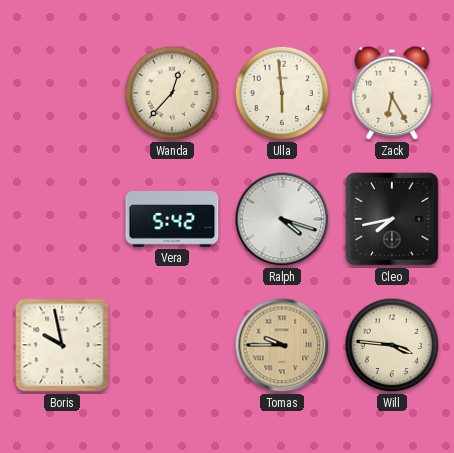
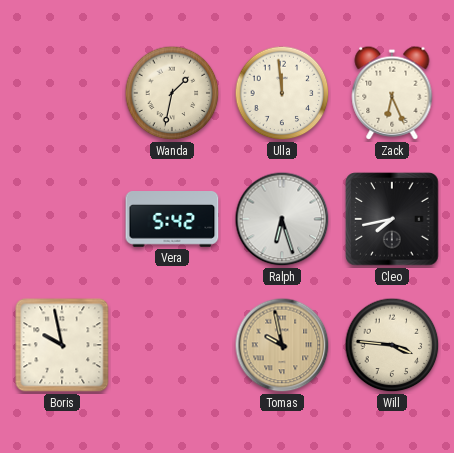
Wanda: 12:37 -> 1:32 (172, 93)
Ulla: 5:59 -> 11:59 (282, 93)
Zack: 6:25 -> 6:26 (392, 93)
Ralph: 4:18 -> 6:27 (282, 219)
Tomas: 9:45 -> 9:58 (282, 345)
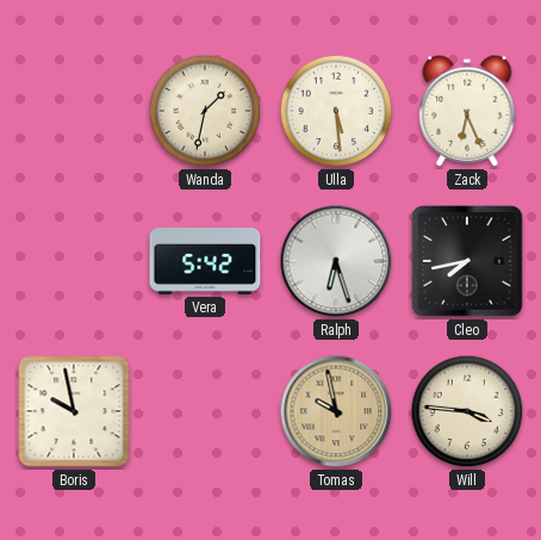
Ulla: 11:59 -> 5:29 (336, 111)
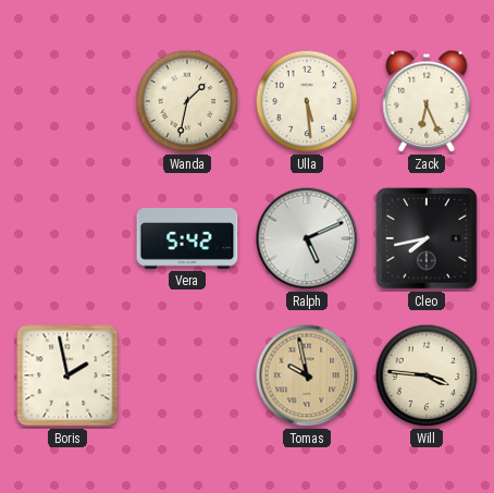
Ralph: 6:27 -> 5:11 (307, 238)
Boris: 9:58 -> 1:58 (67, 375)
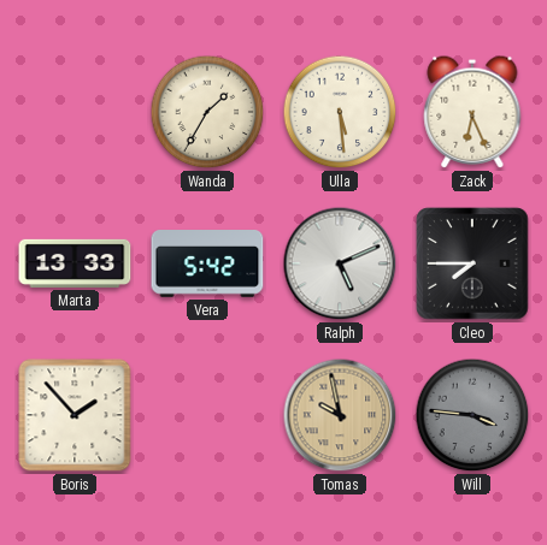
Wanda: 1:32 -> 1:35 (207, 112)
Marta: none -> 13:33 (75, 263)
Cleo: 7:43 -> 7:45 (472, 263)
Boris: 1:58 -> 1:53 (75, 415)
Will dial: cream -> grey (472, 415)
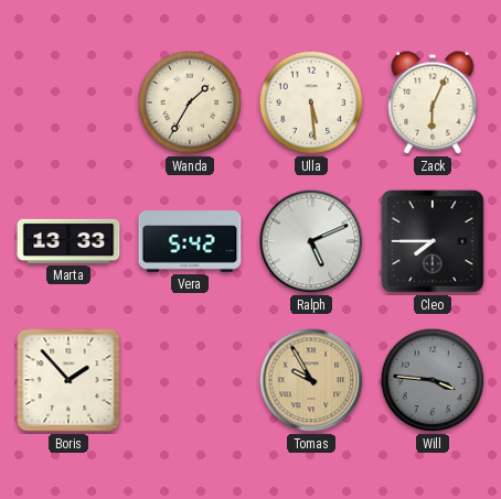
Zack: 6:26 -> 6:04 (433, 102)
Tomas: 9:58 -> 9:55 (311, 380)
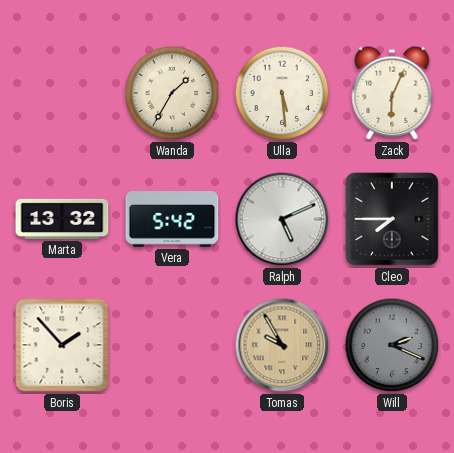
Marta: 13:33 -> 13:32 (62, 219)
Will: 3:46 -> 2:19 (392, 345)
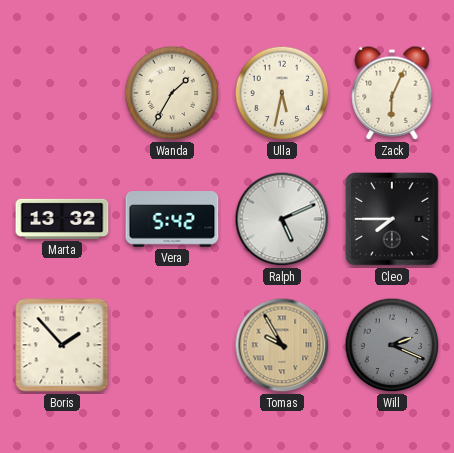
Ulla: 5:29 -> 5:32 (282, 93)
